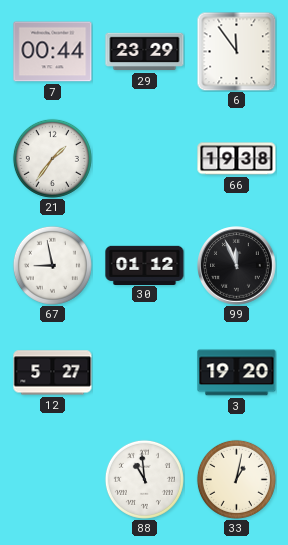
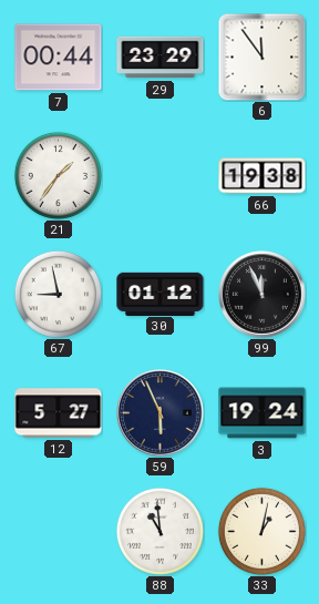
59: none -> 5:56 (161, 413)
3: 19:20 -> 19:24 (263, 413)
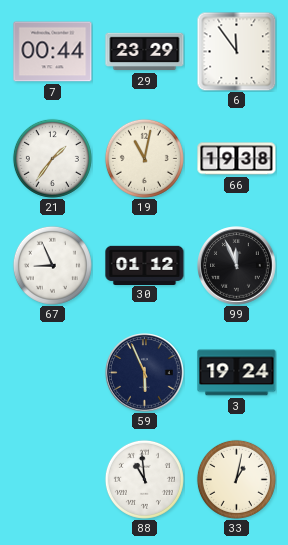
19: none -> 11:02 (144, 158)
67: 8:58 -> 8:56 (52, 265)
12: 5:27 -> none (59, 413)
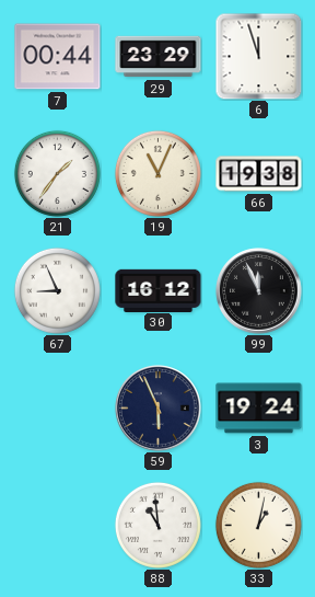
6: 11:54 -> 11:57 (258, 56)
19: 11:02 -> 11:04 (157, 173)
30: 01:12 -> 16:12 (159, 290)
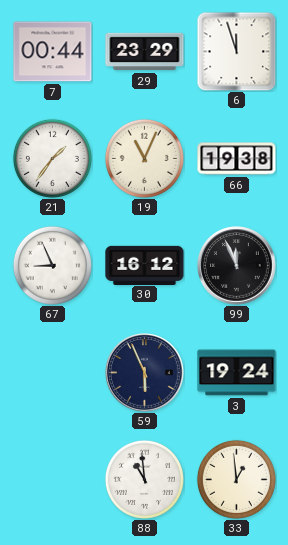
33: 1:02 -> 12:59 (236, 479)
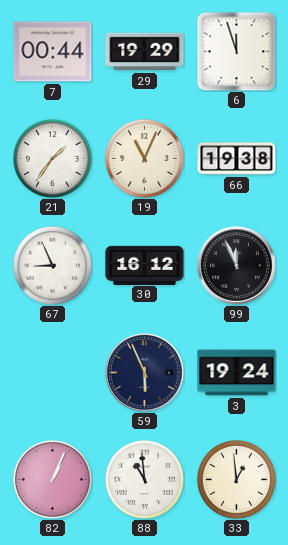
29: 23:29 -> 19:29 (145, 52)
82: none -> 1:04 (52, 479)
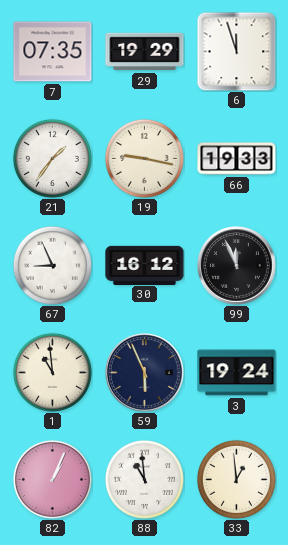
7: 00:44 -> 07:35 (53, 52)
19: 11:04 -> 9:17 (144, 158)
66: 19:38 -> 19:33 (237, 159)
1: none -> 10:59 (52, 372)
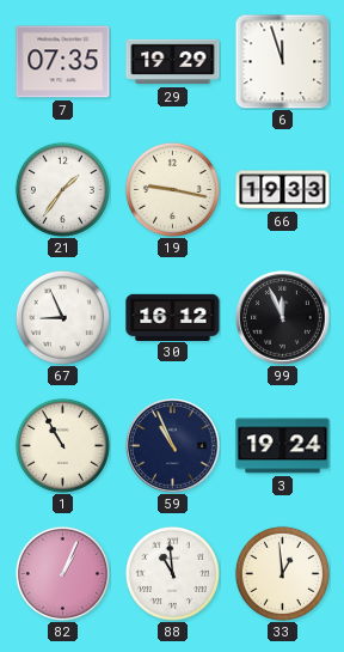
1: 10:59 -> 10:55 (62, 445)
59: 5:56 -> 10:56 (173, 446)
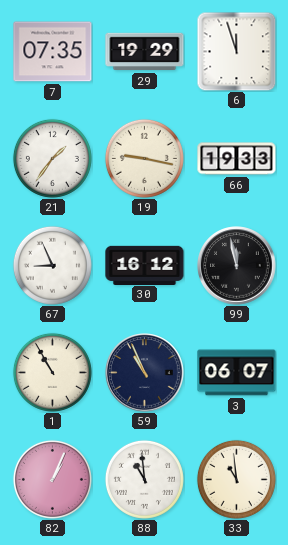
99: 11:56 -> 11:58 (237, 266)
3: 19:24 -> 06:07 (237, 373)
33: 12:59 -> 10:59 (236, 479)
